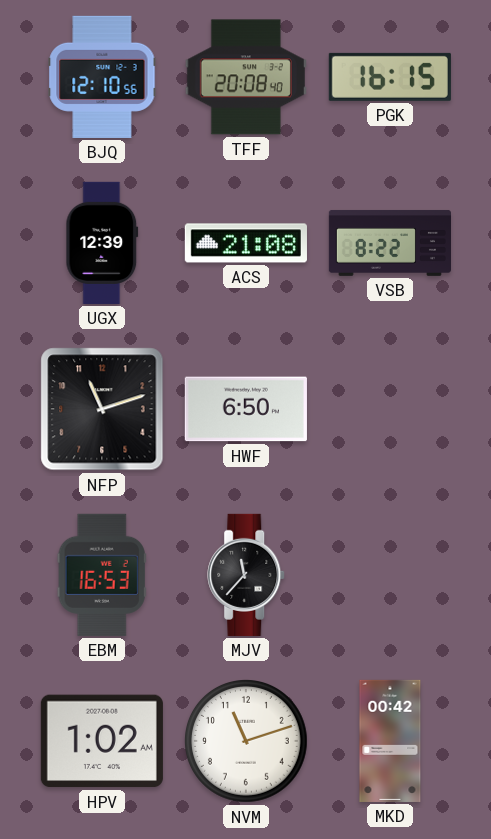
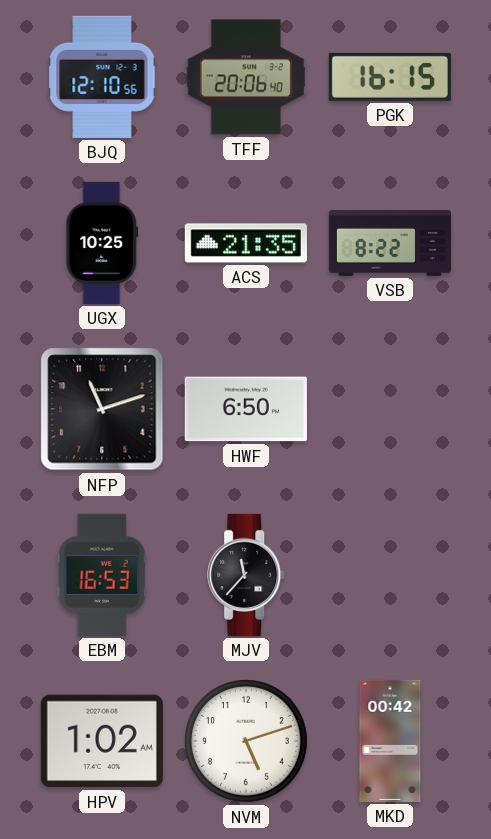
TFF: 20:08 -> 20:06 (246, 77)
UGX: 12:39 -> 10:25 (102, 243)
ACS: 21:08 -> 21:35 (246, 243)
NVM: 11:12 -> 5:12 (247, 742)
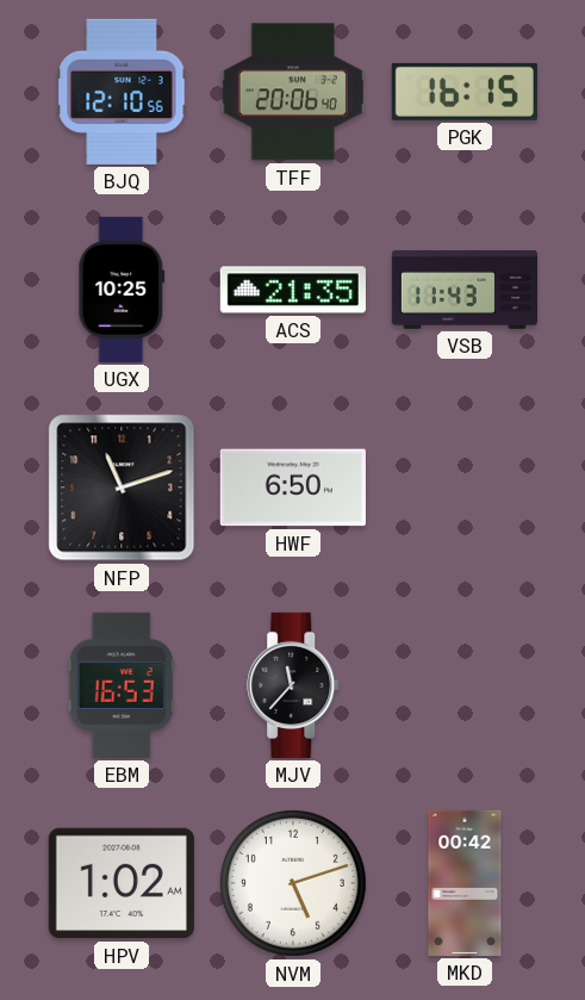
VSB: 8:22 -> 11:43 (463, 290)
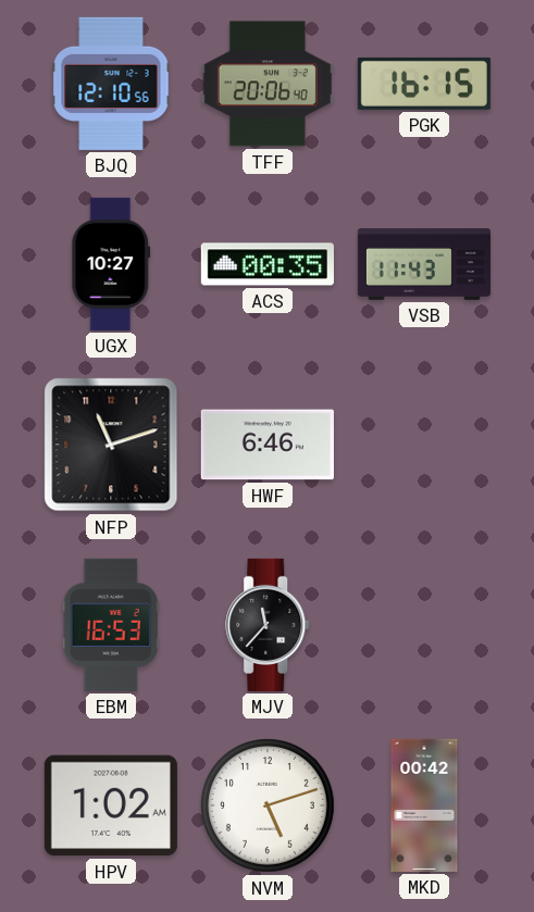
UGX: 10:25 -> 10:27 (111, 264)
ACS: 21:35 -> 00:35 (268, 264)
HWF: 6:50 -> 6:46 (268, 445)
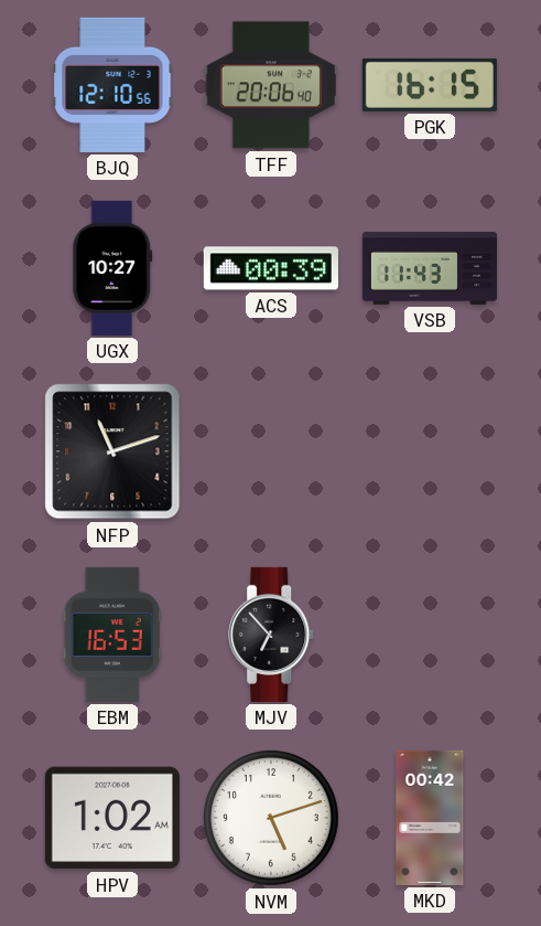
ACS: 00:35 -> 00:39 (271, 268)
HWF: 6:46 -> none (268, 445)
MJV: 11:37 -> 6:53 (272, 635)
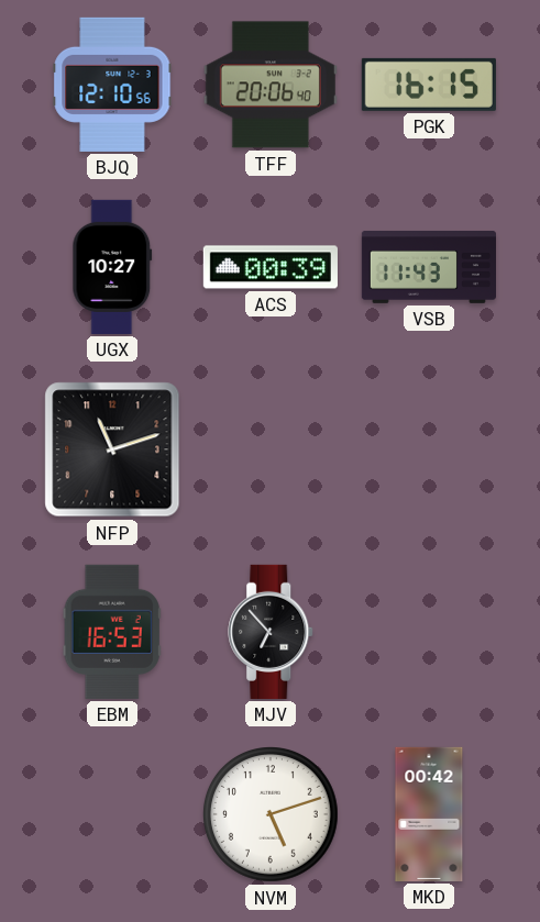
HPV: 1:02 -> none (112, 818)
